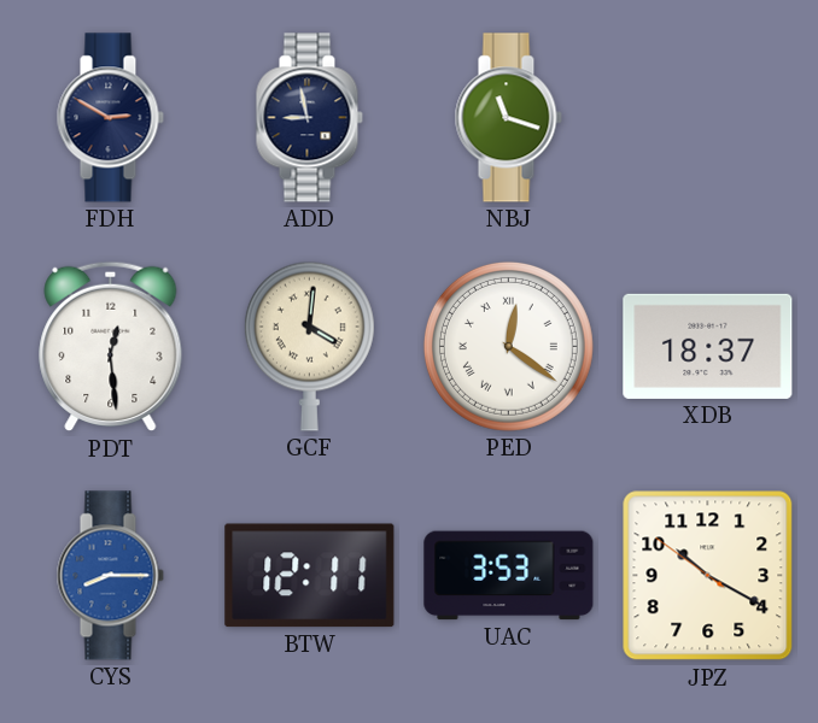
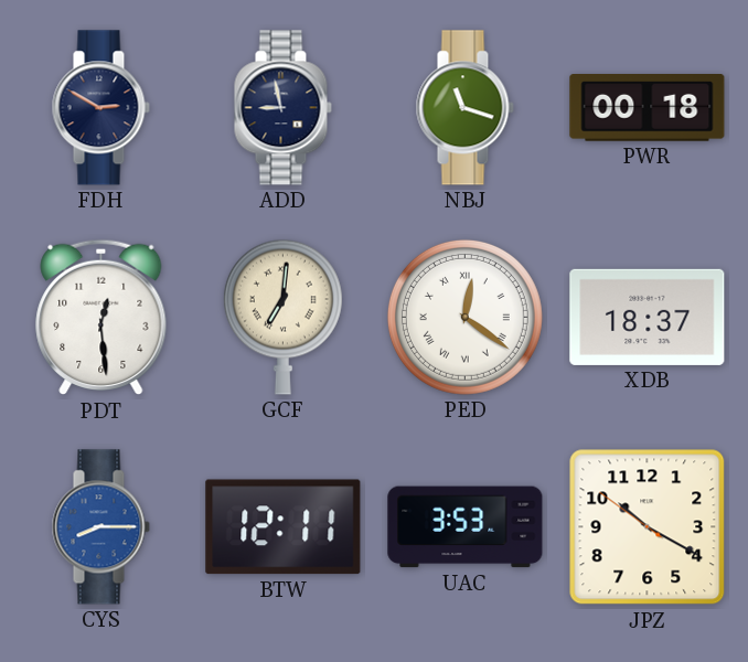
PWR: none -> 00:18 (648, 108)
GCF: 4:01 -> 7:01 (282, 317)
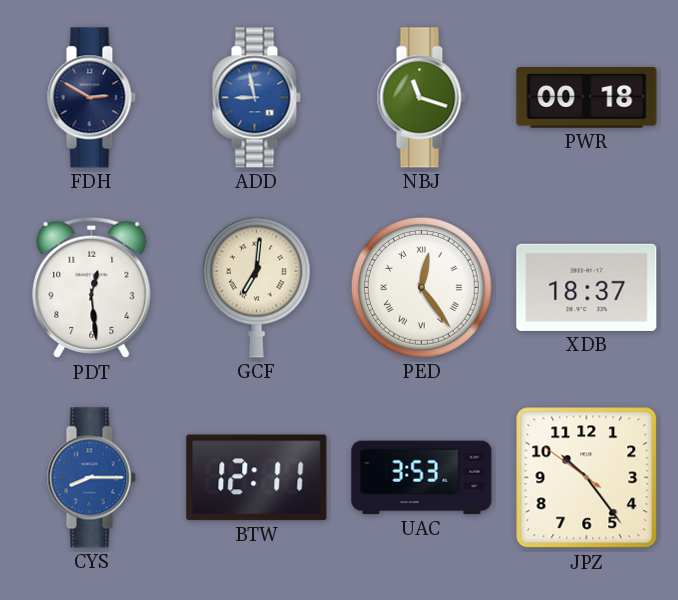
ADD dial: navy -> blue (256, 98)
PED: 12:21 -> 12:24 (421, 287)
JPZ: 10:19 -> 10:23 (587, 478)
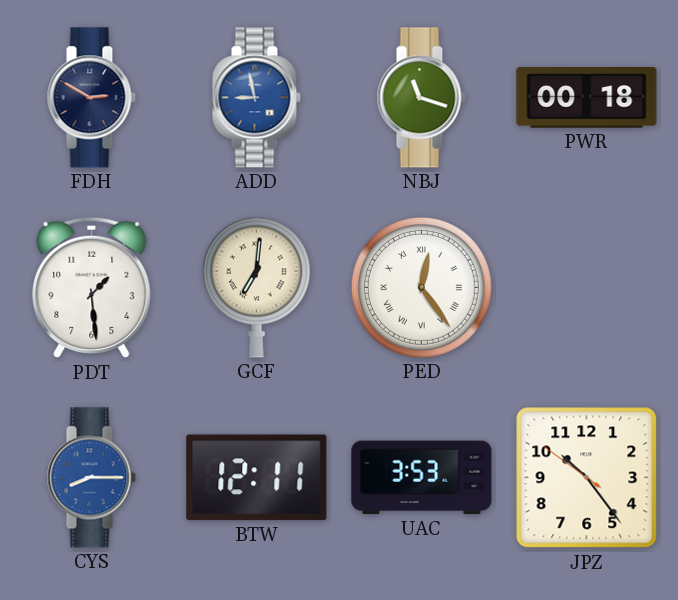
PDT: 12:29 -> 1:29 (92, 288)
XDB: 18:37 -> none (587, 287)
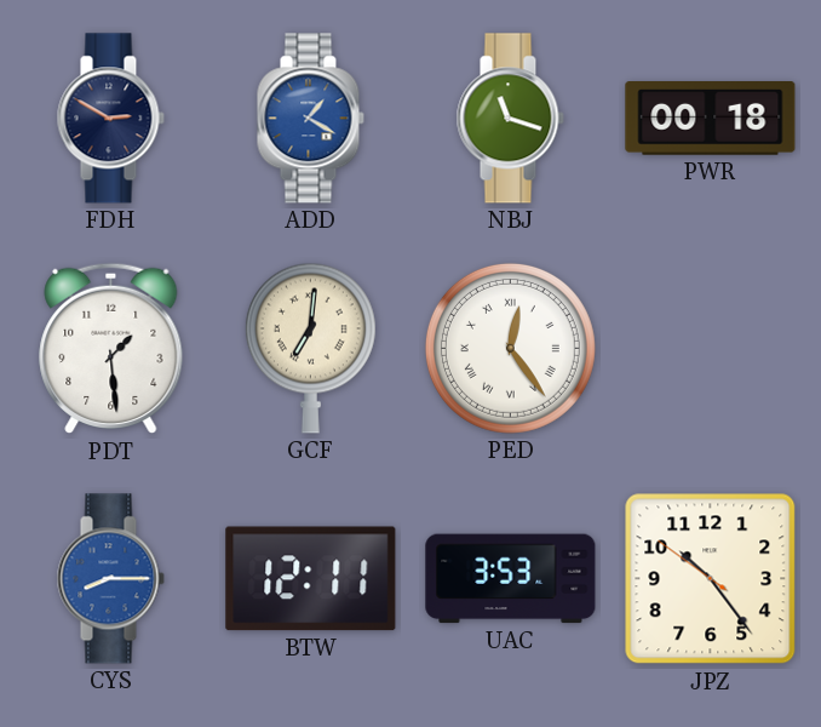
ADD: 8:58 -> 1:20 (310, 119)
